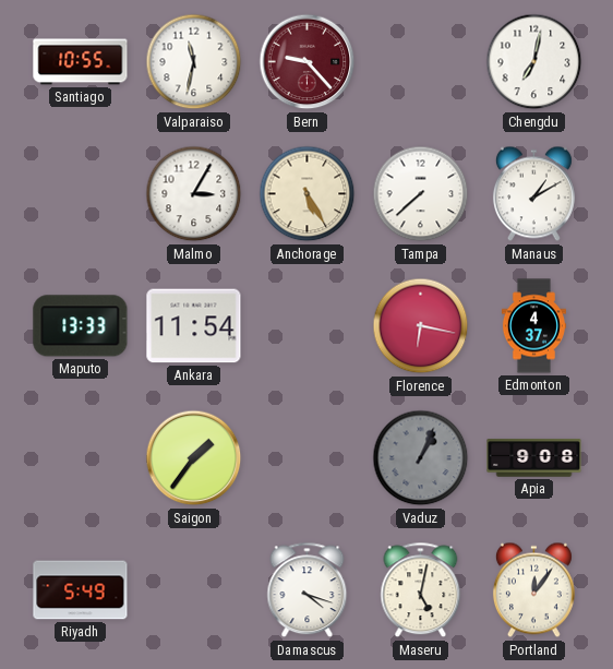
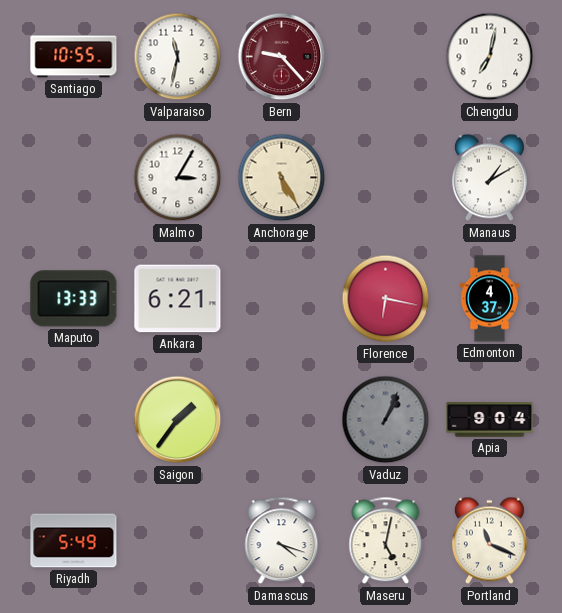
Tampa: 7:38 -> none (421, 194)
Ankara: 11:54 -> 6:21 (178, 299)
Apia: 9:08 -> 9:04 (490, 420)
Portland: 12:06 -> 11:19 (489, 541)
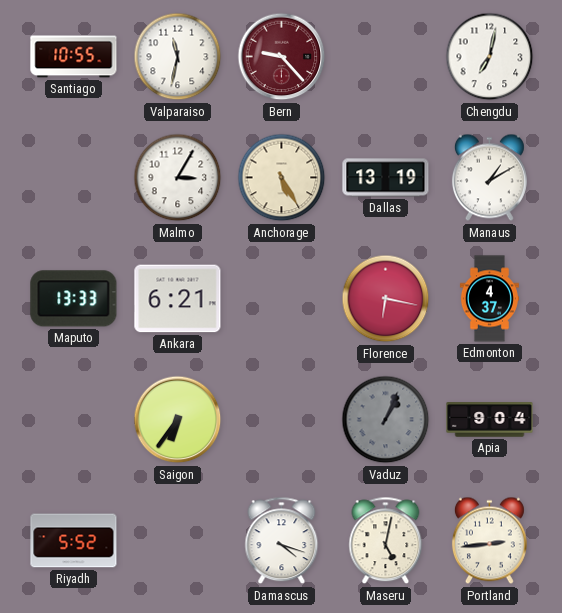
Dallas: none -> 13:19 (386, 178)
Saigon: 1:36 -> 6:36 (178, 420)
Riyadh: 5:49 -> 5:52 (74, 541)
Portland: 11:19 -> 2:44 (489, 541)
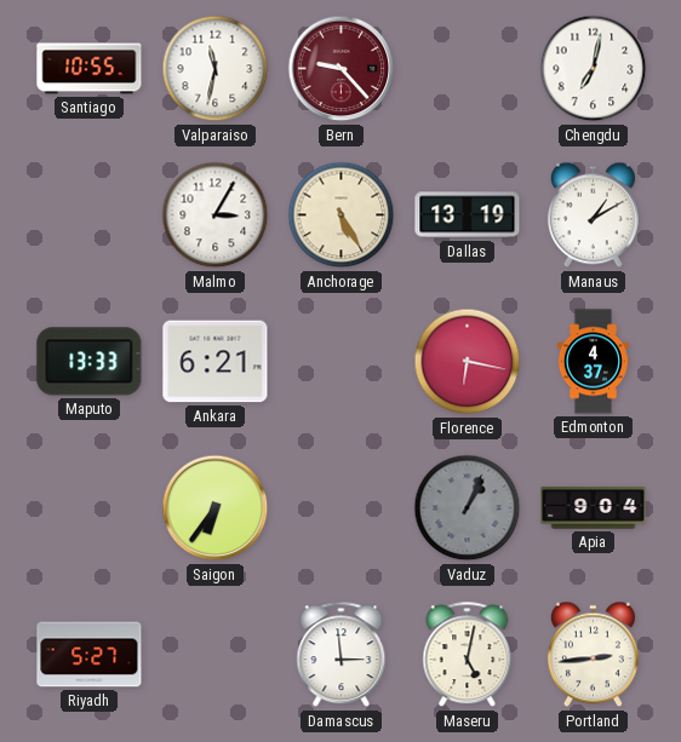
Riyadh: 5:52 -> 5:27 (90, 655)
Damascus: 4:18 -> 2:59 (342, 655)
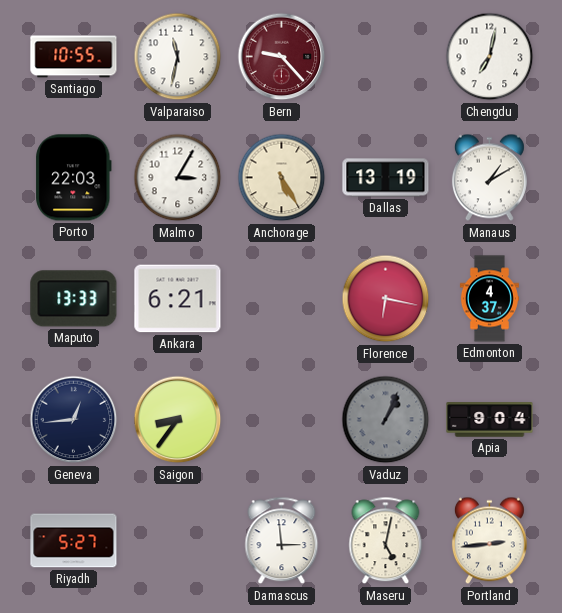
Porto: none -> 22:03 (74, 178)
Geneva: none -> 12:44 (74, 420)
Saigon: 6:36 -> 8:36 (178, 420)
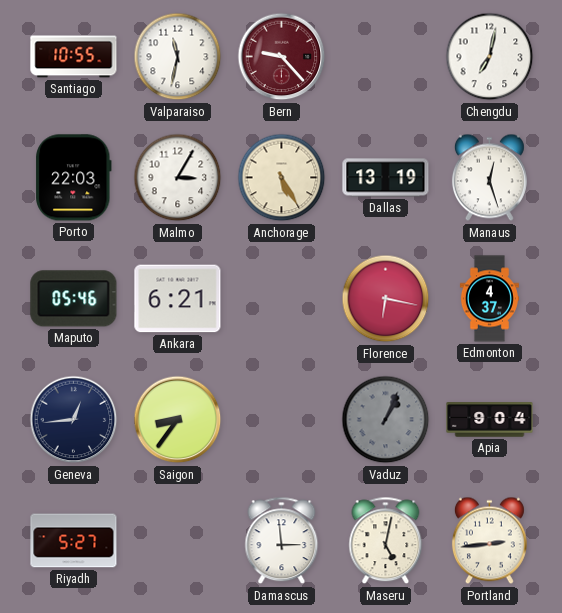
Manaus: 1:10 -> 12:27 (489, 178)
Maputo: 13:33 -> 05:46 (74, 299)
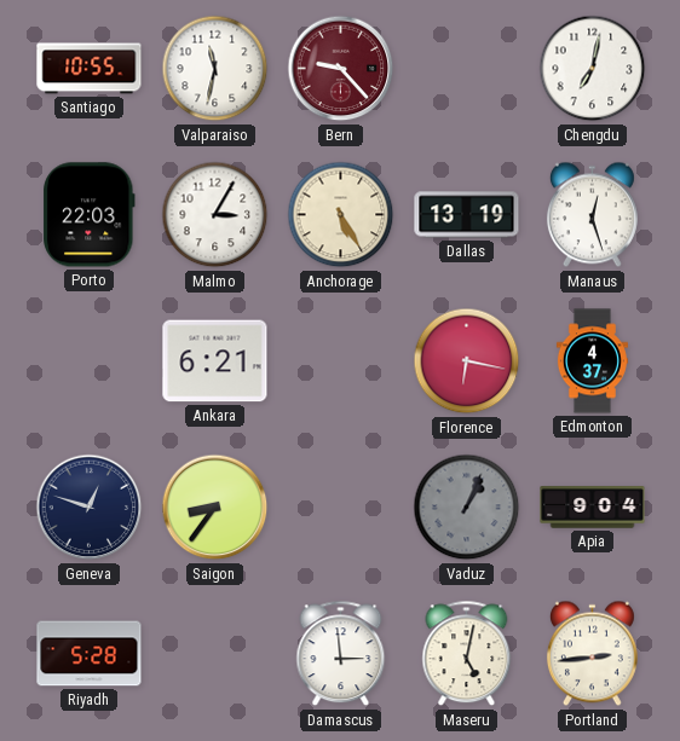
Maputo: 05:46 -> none (74, 299)
Geneva: 12:44 -> 12:48 (90, 508)
Riyadh: 5:27 -> 5:28 (90, 654)
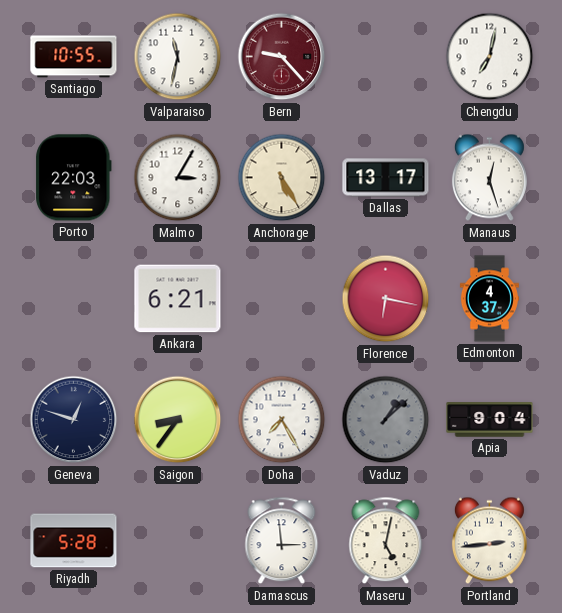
Dallas: 13:19 -> 13:17 (386, 178)
Doha: none -> 7:25 (282, 420)
Vaduz: 1:04 -> 1:08 (386, 420)
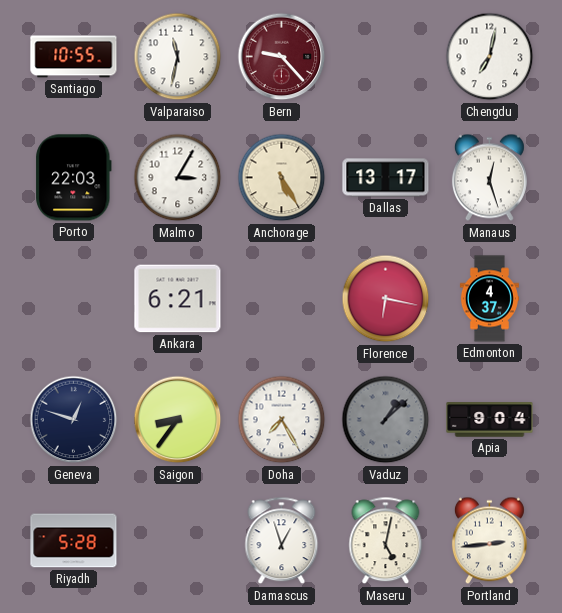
Damascus: 2:59 -> 12:57 (282, 541)
